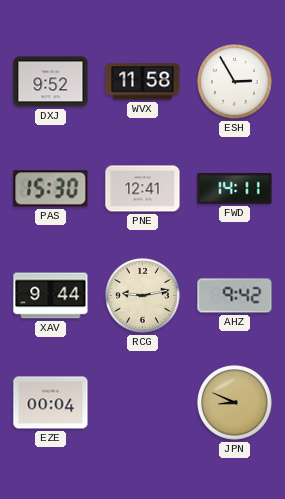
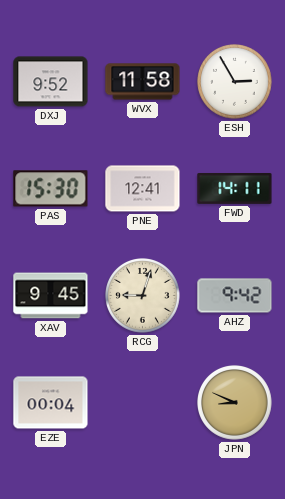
XAV: 9:44 -> 9:45 (51, 296)
RCG: 9:13 -> 9:03 (143, 296)
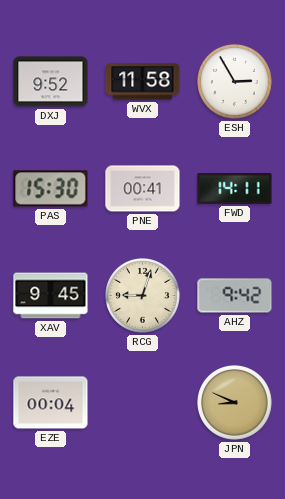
PNE: 12:41 -> 00:41 (143, 189)
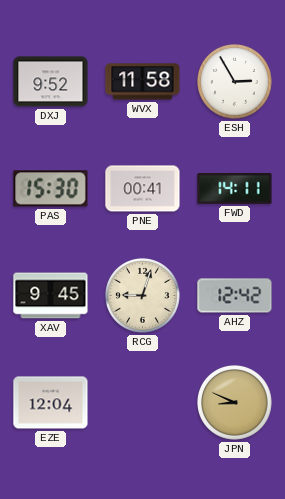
AHZ: 9:42 -> 12:42 (235, 296)
EZE: 00:04 -> 12:04 (51, 403)
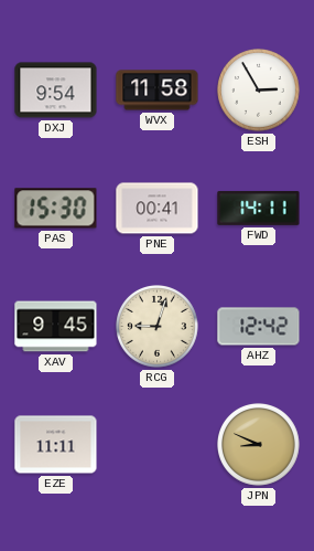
DXJ: 9:52 -> 9:54 (56, 91)
EZE: 12:04 -> 11:11 (56, 445)
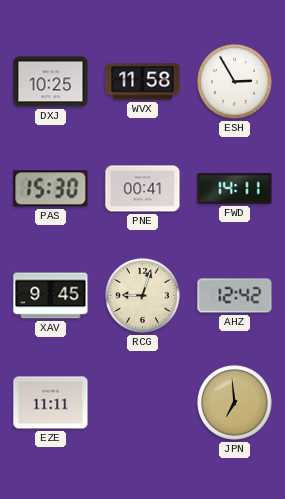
DXJ: 9:54 -> 10:25 (51, 82)
JPN: 8:49 -> 6:59 (235, 403)
